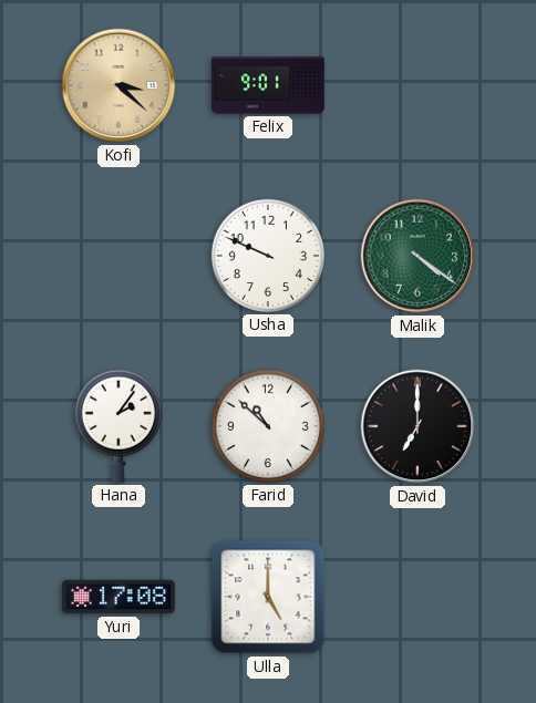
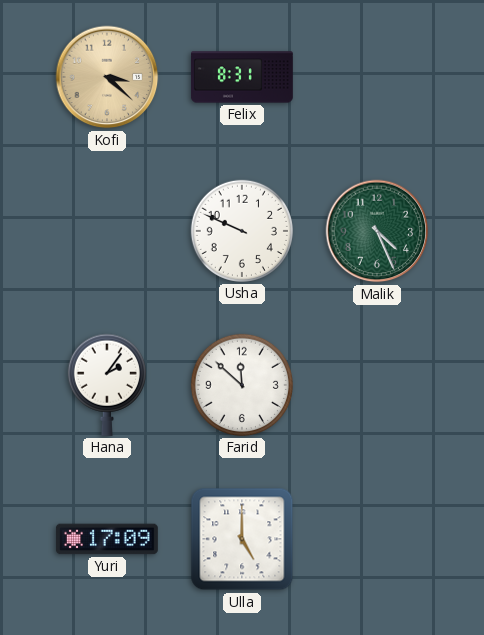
Felix: 9:01 -> 8:31 (242, 77)
Malik: 4:21 -> 4:26 (377, 231)
Farid: 10:52 -> 11:52 (242, 385)
David: 7:00 -> none (418, 426)
Yuri: 17:08 -> 17:09 (107, 539)
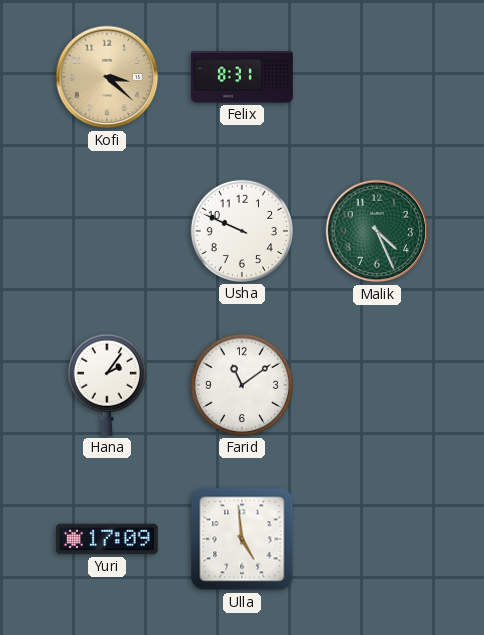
Farid: 11:52 -> 11:09 (242, 385)
Ulla: 5:00 -> 4:59 (242, 539)
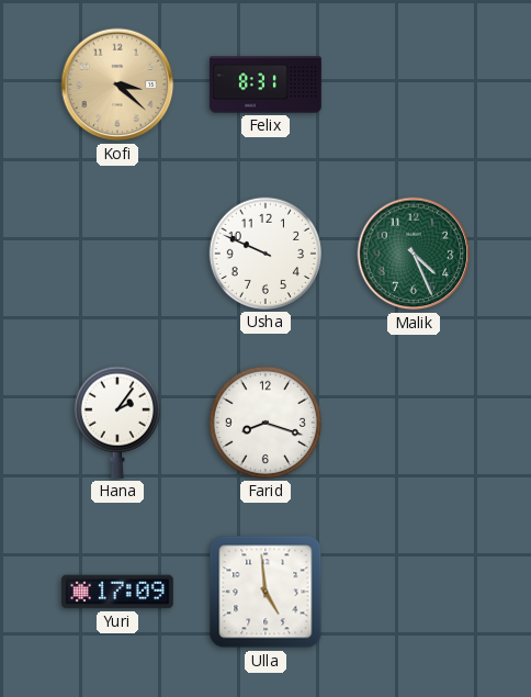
Farid: 11:09 -> 8:18 (265, 423)
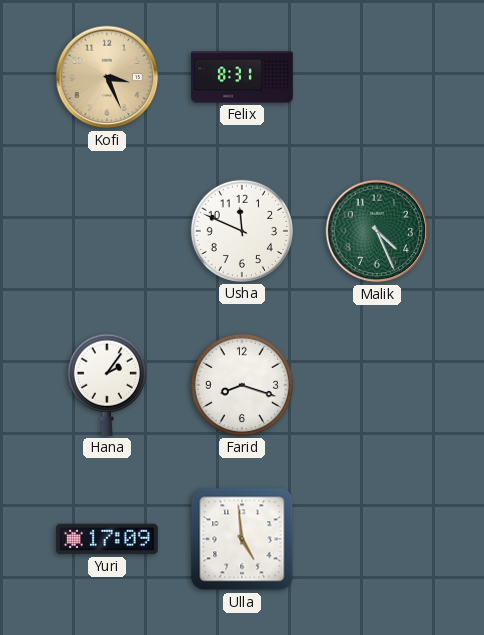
Kofi: 3:22 -> 3:26 (107, 77)
Usha: 9:49 -> 11:49 (242, 231)
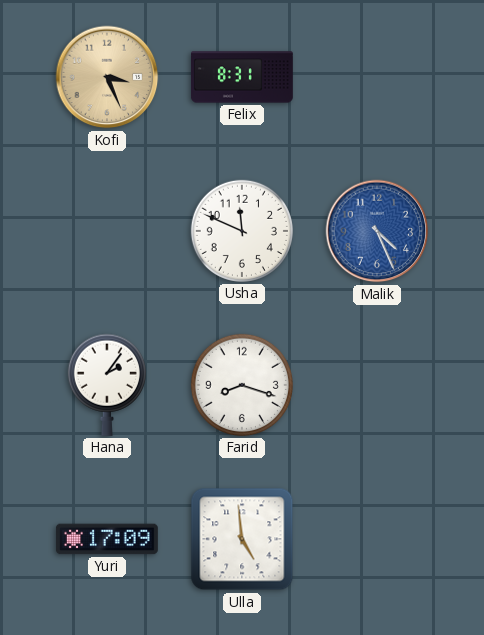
Malik dial: green -> blue (377, 231)
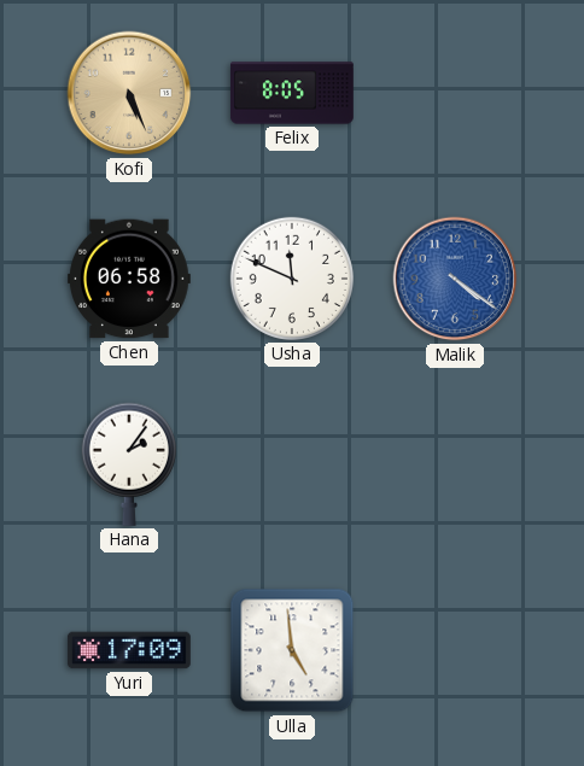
Kofi: 3:26 -> 5:26 (129, 93)
Felix: 8:31 -> 8:05 (292, 93)
Chen: none -> 06:58 (129, 279)
Malik: 4:26 -> 4:21 (455, 279)
Farid: 8:18 -> none (242, 385)
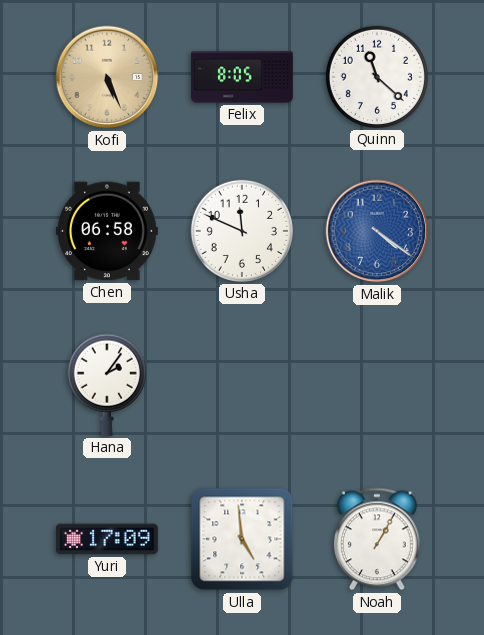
Quinn: none -> 11:22 (377, 77)
Noah: none -> 1:05 (377, 539)
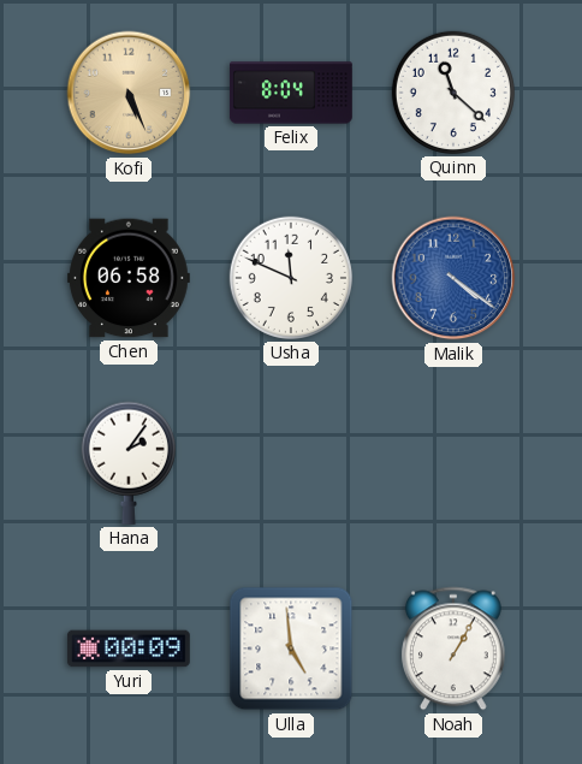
Felix: 8:05 -> 8:04 (291, 93)
Yuri: 17:09 -> 00:09 (129, 648)
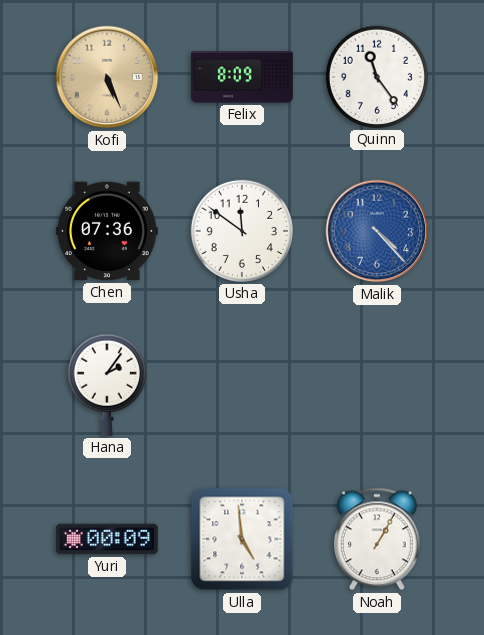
Felix: 8:04 -> 8:09 (242, 77)
Quinn: 11:22 -> 11:24 (377, 77)
Chen: 06:58 -> 07:36 (107, 231)
Usha: 11:49 -> 11:51 (242, 231)
Malik: 4:21 -> 4:23 (377, 231)
